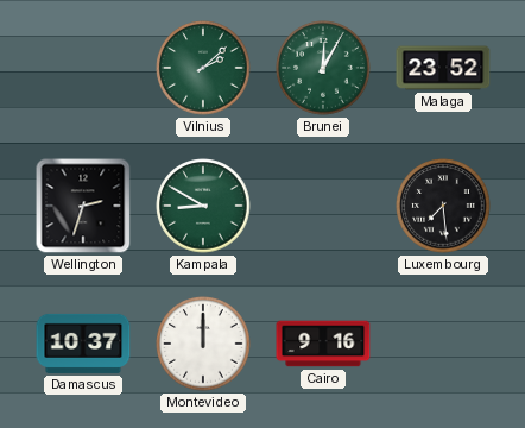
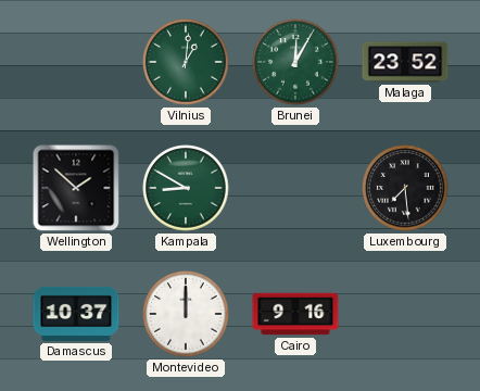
Vilnius: 2:08 -> 1:01 (186, 62)
Wellington: 2:33 -> 1:52 (76, 188)
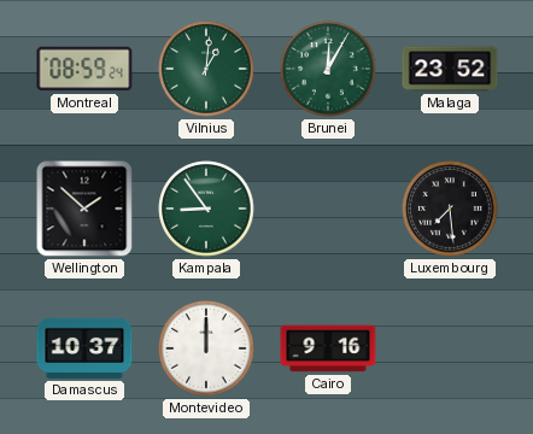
Montreal: none -> 08:59 (84, 69)
Kampala: 8:50 -> 8:54 (206, 209)
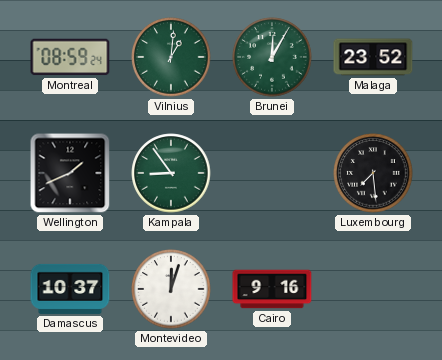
Wellington: 1:52 -> 1:41 (70, 173)
Montevideo: 12:00 -> 12:03 (171, 289)
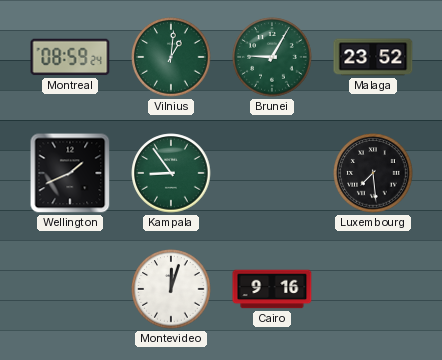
Brunei: 12:05 -> 9:05 (272, 57)
Damascus: 10:37 -> none (70, 289)
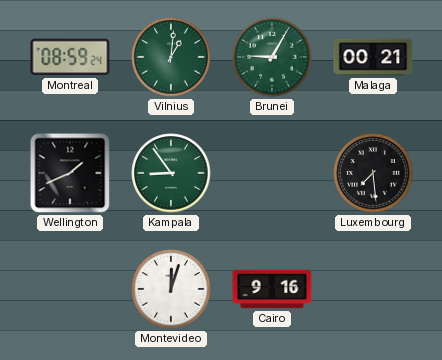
Malaga: 23:52 -> 00:21 (373, 57)
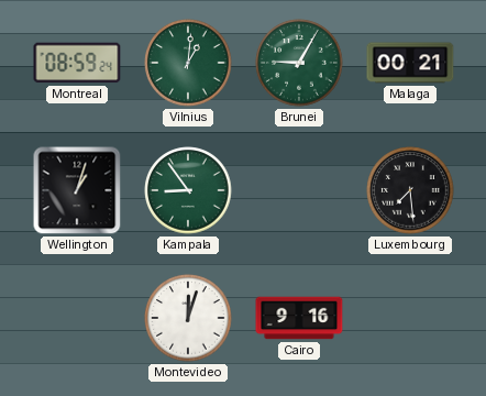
Wellington: 1:41 -> 1:03 (77, 190)
